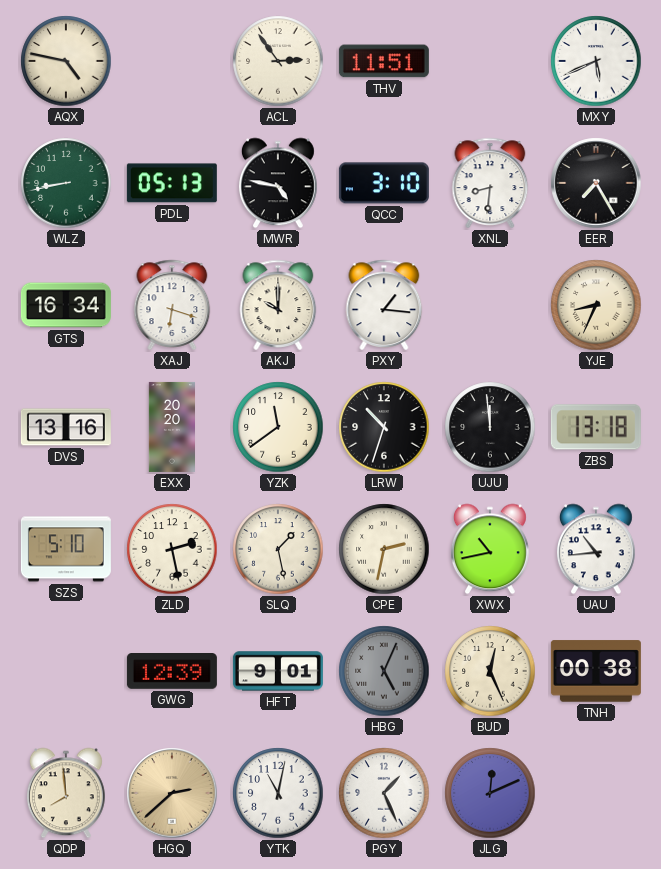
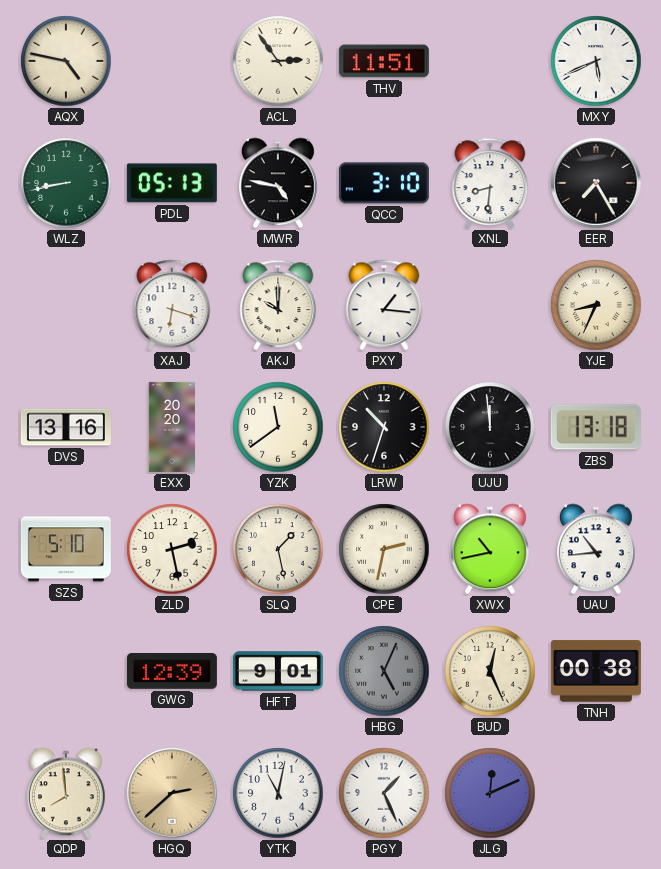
GTS: 16:34 -> none (66, 305)
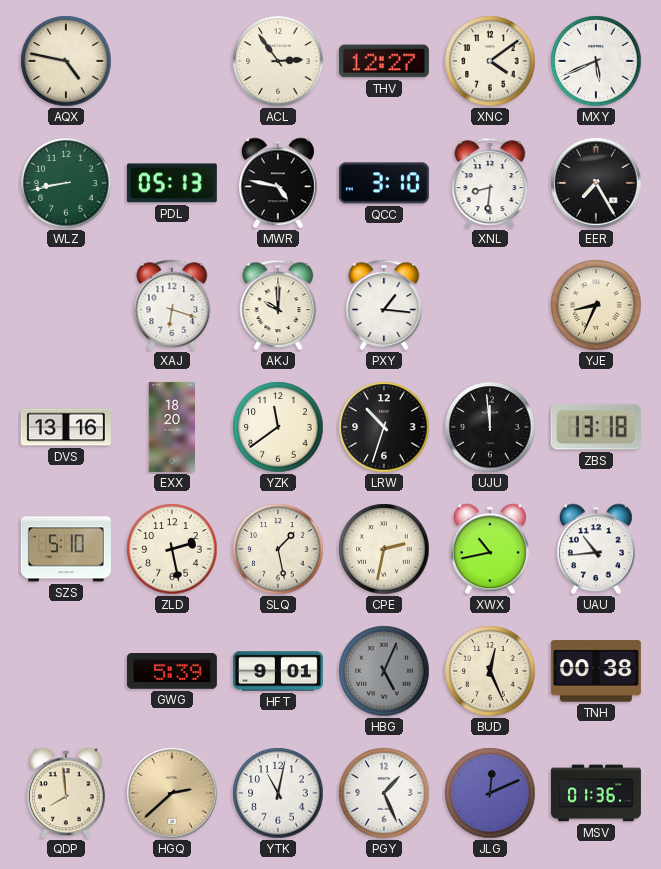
THV: 11:51 -> 12:27 (384, 61)
XNC: none -> 4:09 (490, 61)
EXX: 20:20 -> 18:20 (171, 427)
GWG: 12:39 -> 5:39 (172, 672)
MSV: none -> 01:36 (596, 793)
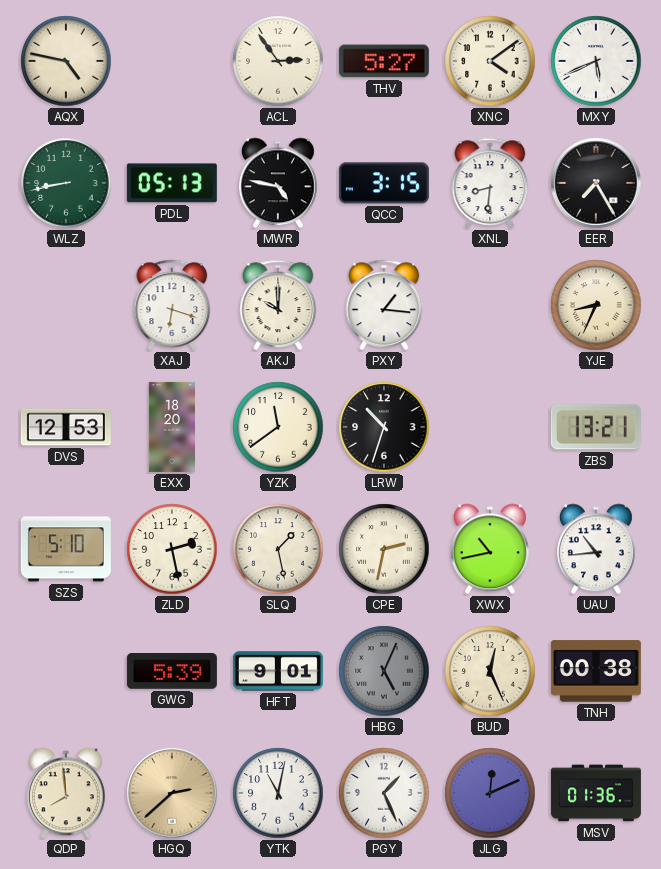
THV: 12:27 -> 5:27 (384, 61)
QCC: 3:10 -> 3:15 (384, 183)
DVS: 13:16 -> 12:53 (66, 427)
UJU: 11:59 -> none (490, 427)
ZBS: 13:18 -> 13:21 (596, 427)
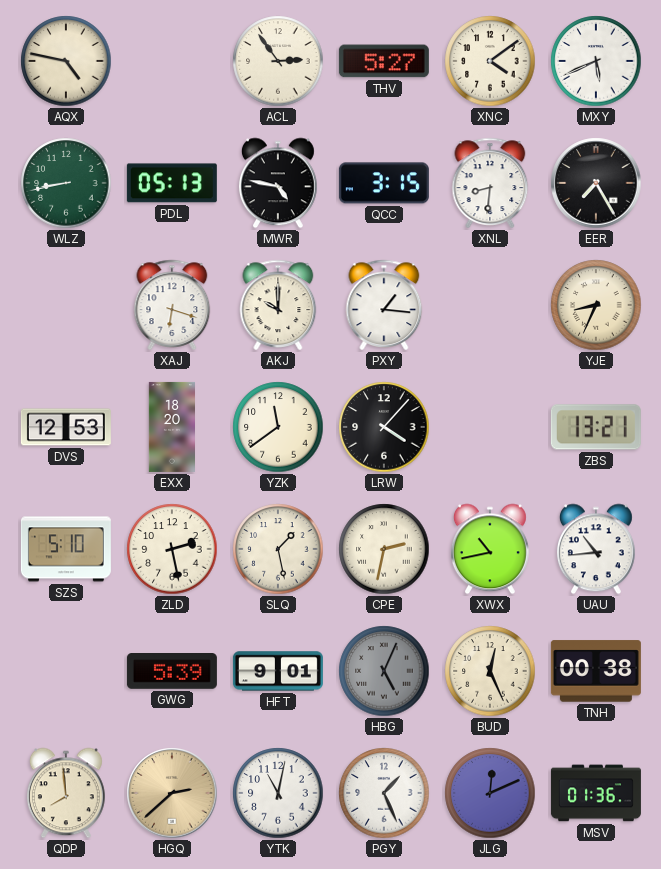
LRW: 10:33 -> 4:07 (384, 427)
